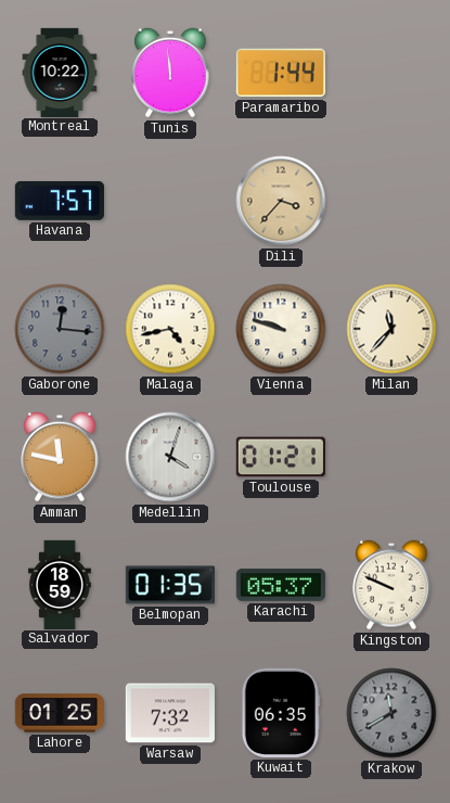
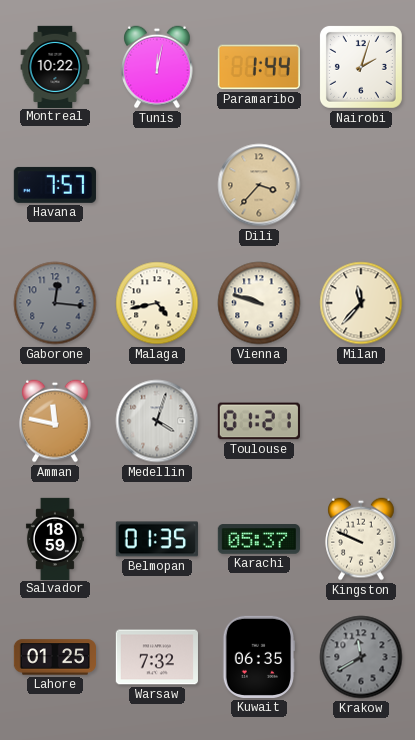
Tunis: 11:59 -> 12:02 (157, 67)
Nairobi: none -> 2:03 (361, 67)
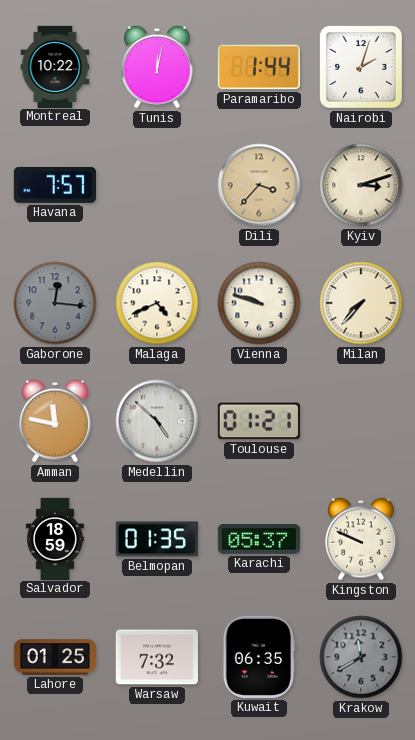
Kyiv: none -> 3:12 (361, 185)
Malaga: 4:43 -> 4:41 (157, 303)
Milan: 11:37 -> 7:37 (361, 303)
Medellin: 4:03 -> 4:52 (157, 421)
